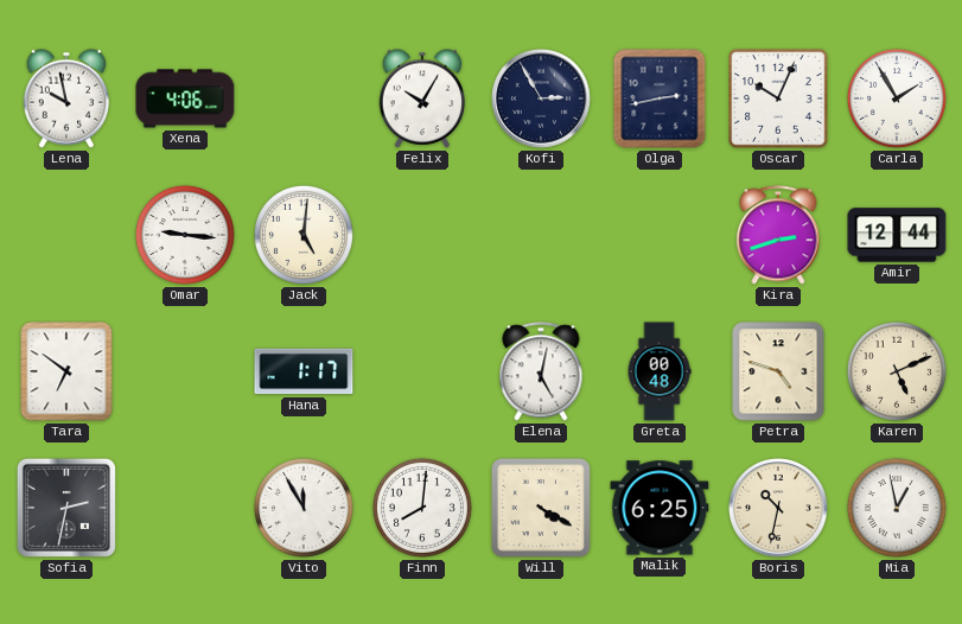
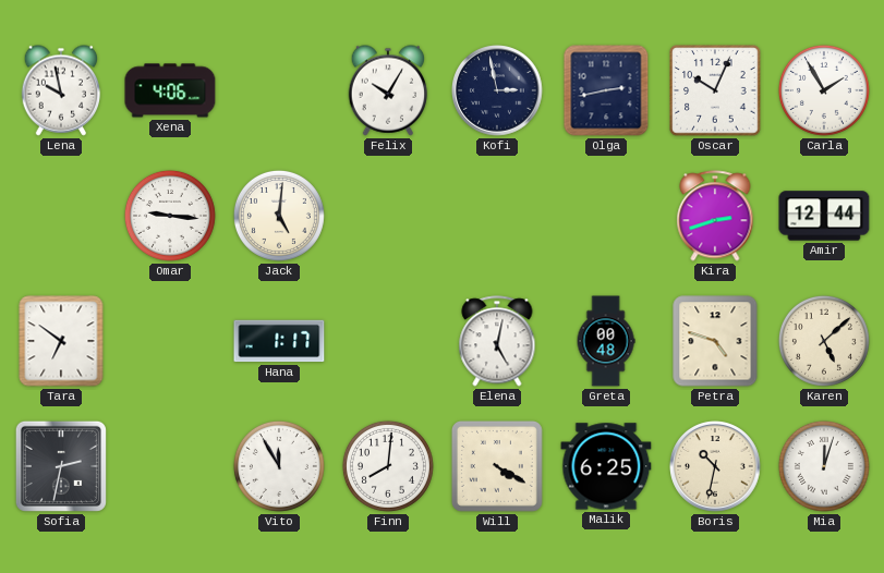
Kofi: 2:55 -> 2:58 (498, 92)
Karen: 5:11 -> 5:08 (824, 341)
Mia: 12:58 -> 12:03 (824, 466)
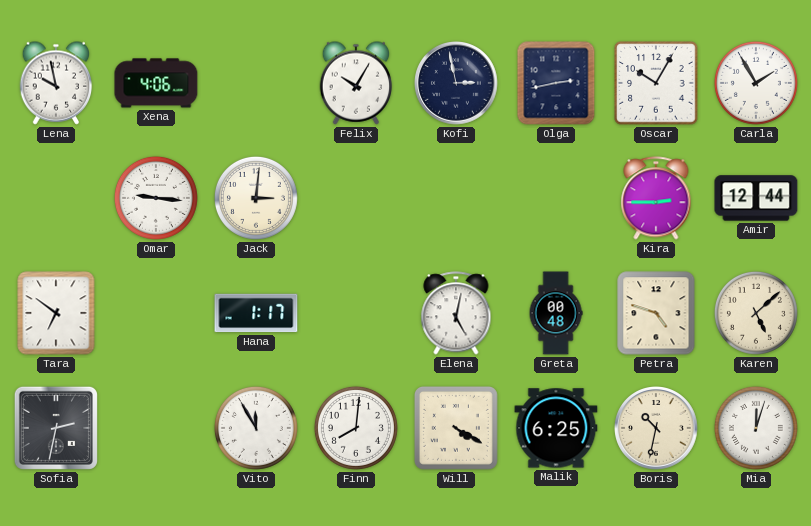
Oscar: 10:04 -> 10:05 (656, 83)
Jack: 5:01 -> 3:01 (256, 198)
Kira: 2:42 -> 2:45 (656, 198)
